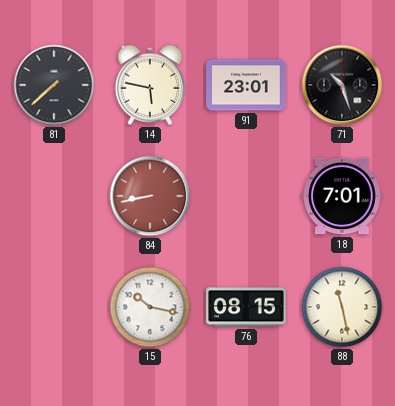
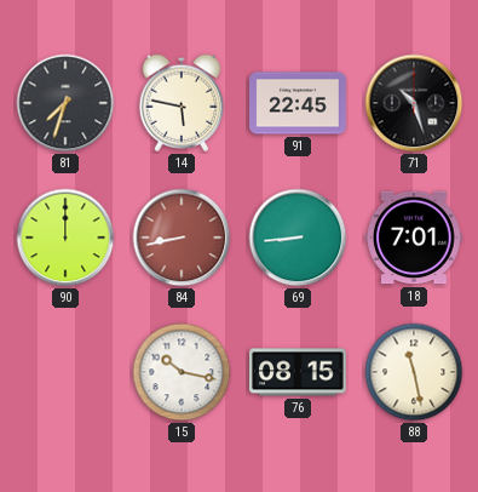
81: 7:38 -> 7:33 (65, 103)
91: 23:01 -> 22:45 (298, 103)
90: none -> 12:00 (65, 238)
69: none -> 8:44 (298, 238)
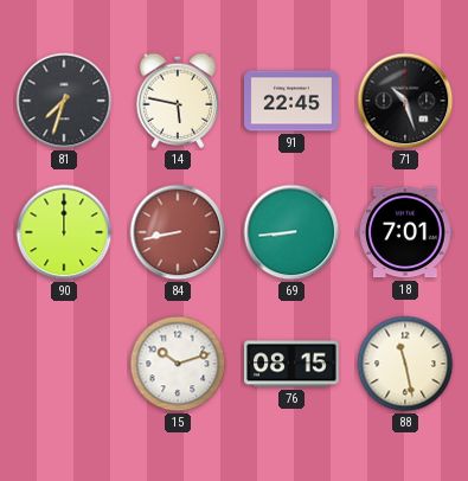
15: 10:17 -> 10:12 (178, 364)
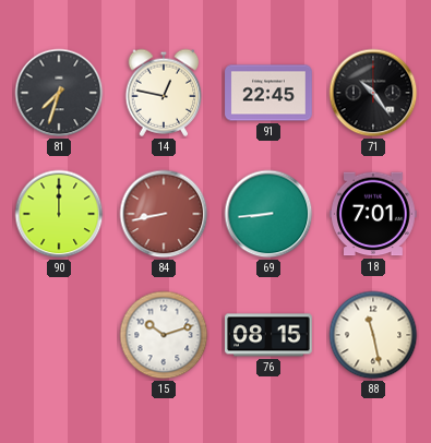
14: 5:47 -> 12:47 (164, 93)
71: 10:27 -> 10:24 (373, 93)
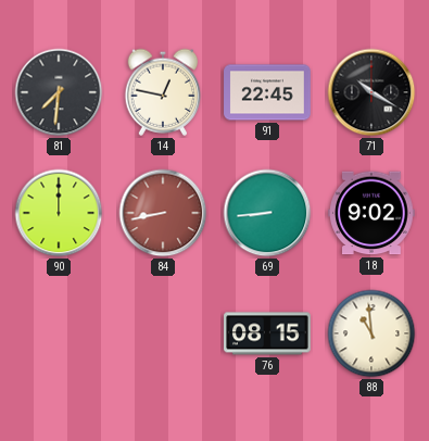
81: 7:33 -> 7:31 (59, 92)
71: 10:24 -> 10:20 (371, 92)
18: 7:01 -> 9:02 (373, 213)
15: 10:12 -> none (164, 335)
88: 11:28 -> 10:59 (371, 333)
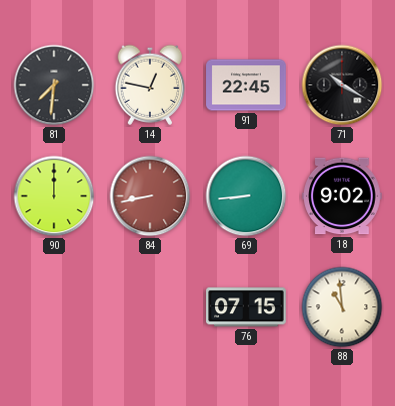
76: 08:15 -> 07:15 (246, 307)
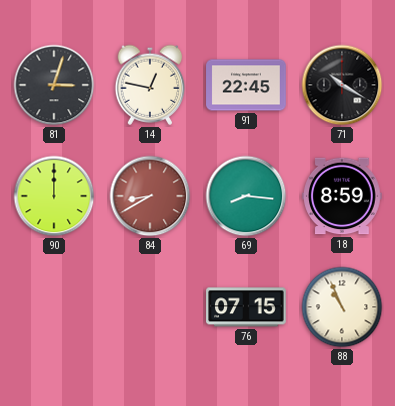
81: 7:31 -> 3:03 (54, 85)
84: 8:43 -> 8:40 (150, 196)
69: 8:44 -> 8:16 (246, 196)
18: 9:02 -> 8:59 (343, 196)
88: 10:59 -> 10:56 (342, 307)
